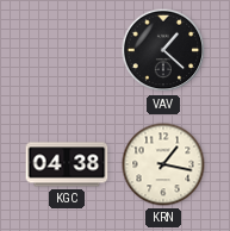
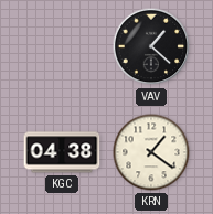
KRN: 1:17 -> 1:21 (151, 152)
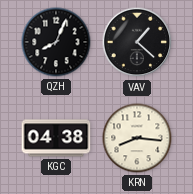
QZH: none -> 8:04 (56, 42)
KRN: 1:21 -> 8:16 (137, 138)
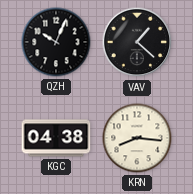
QZH: 8:04 -> 10:04 (56, 42)
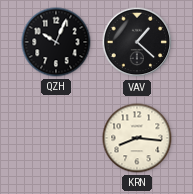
KGC: 04:38 -> none (56, 138)
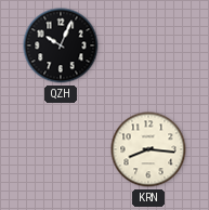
VAV: 1:22 -> none (137, 42)
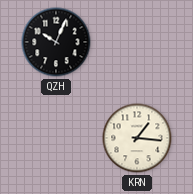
KRN: 8:16 -> 1:16 (137, 138)
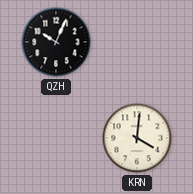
KRN: 1:16 -> 4:01 (137, 138)
